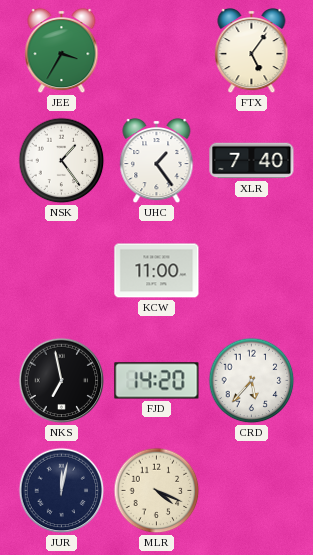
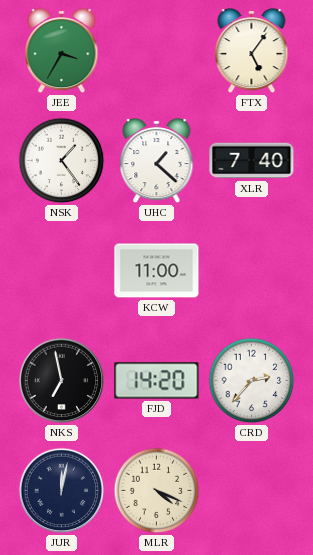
UHC: 1:24 -> 1:22 (157, 161)
CRD: 5:37 -> 2:37 (252, 381)
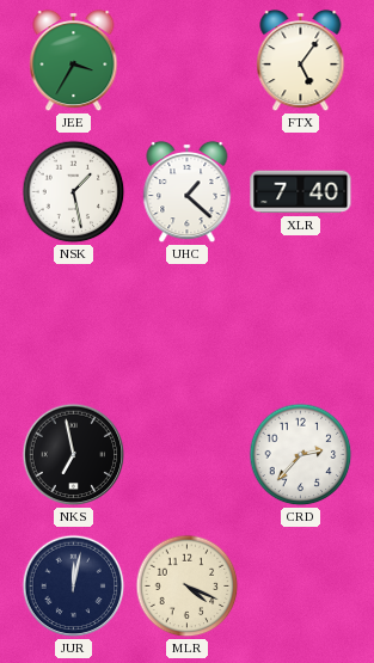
NSK: 1:24 -> 1:28 (74, 192)
KCW: 11:00 -> none (157, 271)
FJD: 14:20 -> none (157, 381)
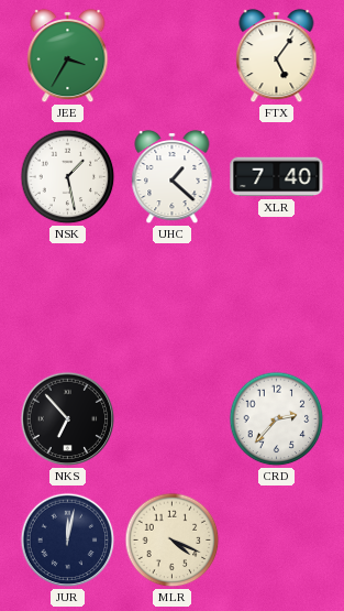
NKS: 6:58 -> 6:53 (68, 419)
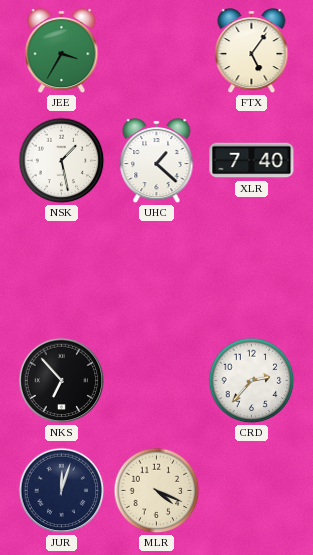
JUR: 12:02 -> 12:03 (62, 491)
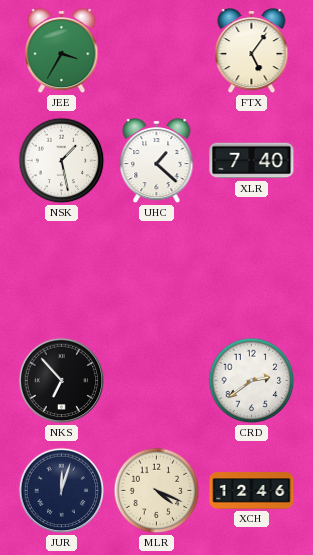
CRD: 2:37 -> 2:39 (252, 381)
XCH: none -> 12:46 (252, 491)
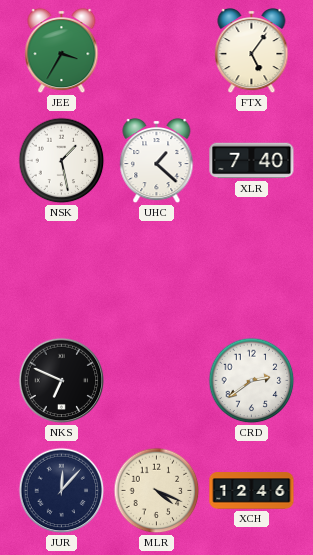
NKS: 6:53 -> 6:49 (62, 381)
JUR: 12:03 -> 12:07 (62, 491)
